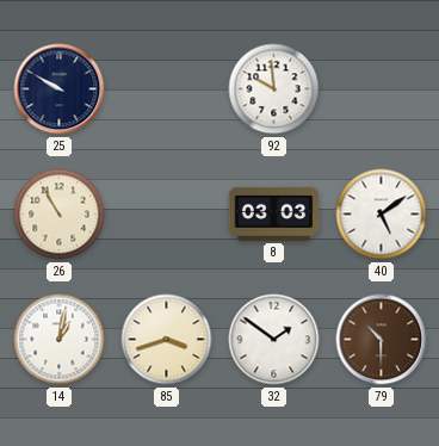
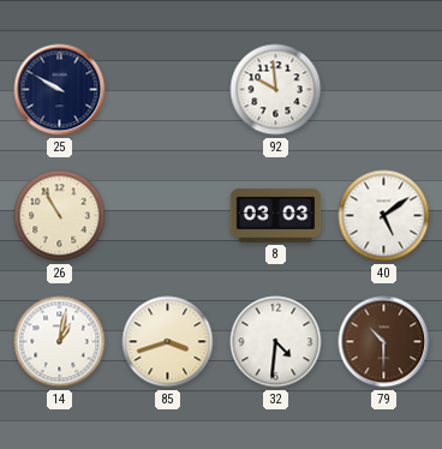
32: 1:51 -> 4:31 (276, 342)
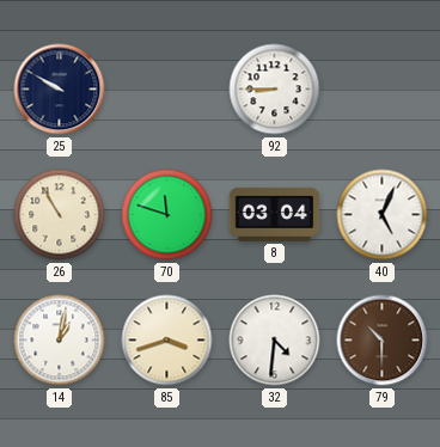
92: 9:59 -> 8:45 (275, 90)
70: none -> 11:48 (167, 215)
8: 03:03 -> 03:04 (275, 214)
40: 5:09 -> 5:04 (383, 215)
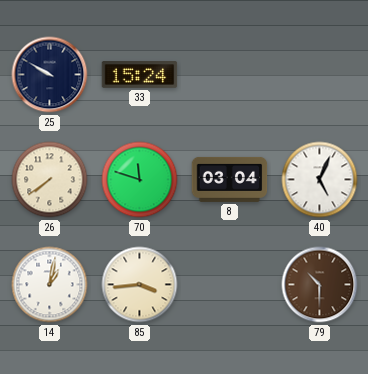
33: none -> 15:24 (140, 75)
92: 8:45 -> none (275, 90)
26: 10:55 -> 7:39 (50, 180)
85: 3:42 -> 3:44 (140, 285)
32: 4:31 -> none (275, 341)
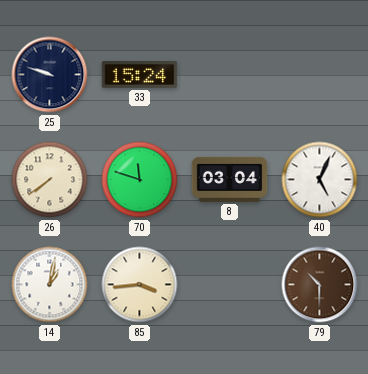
25: 9:50 -> 9:48 (50, 75)
